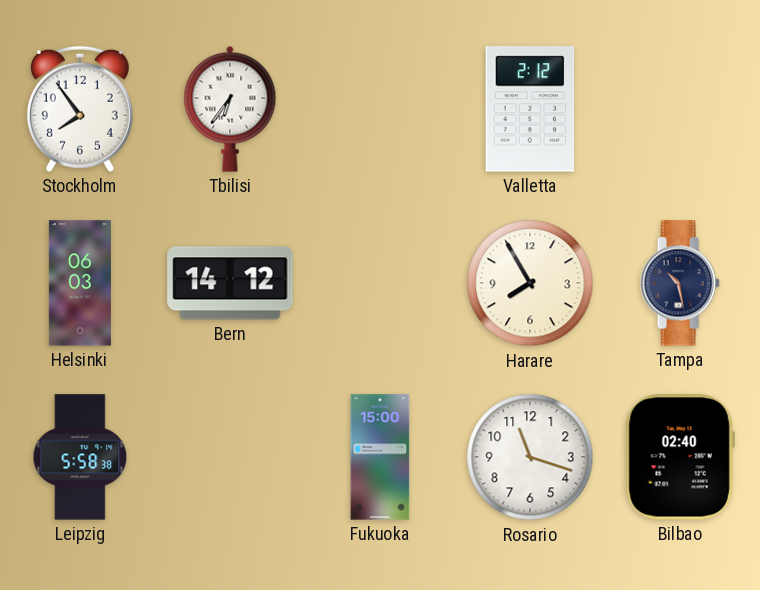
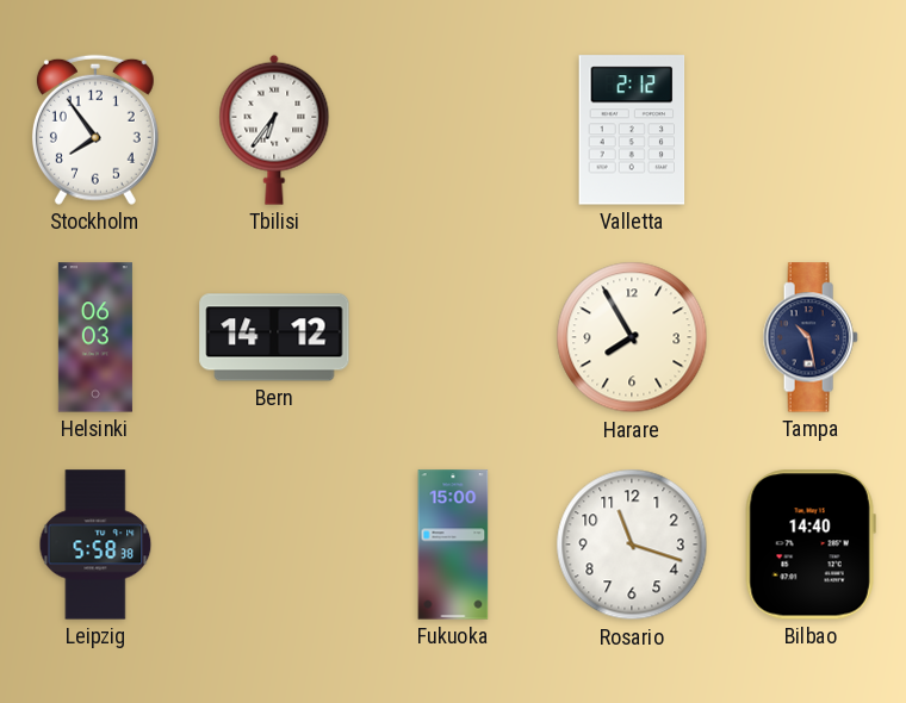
Bilbao: 02:40 -> 14:40 (811, 545)
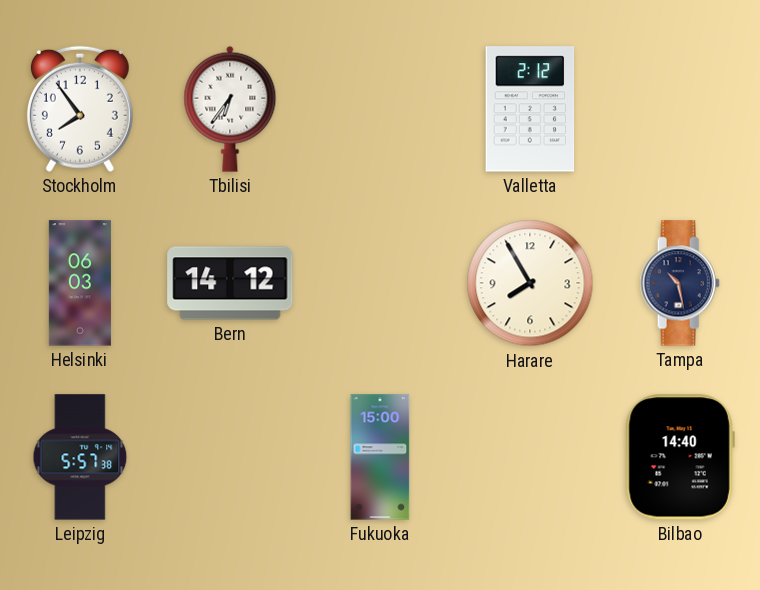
Leipzig: 5:58 -> 5:57 (80, 457)
Rosario: 11:18 -> none (632, 545)
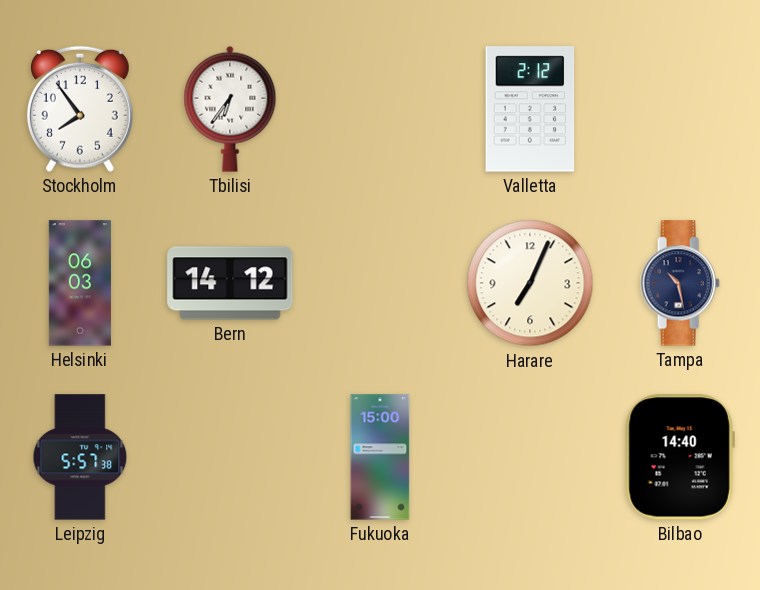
Harare: 7:55 -> 7:04 (530, 283)
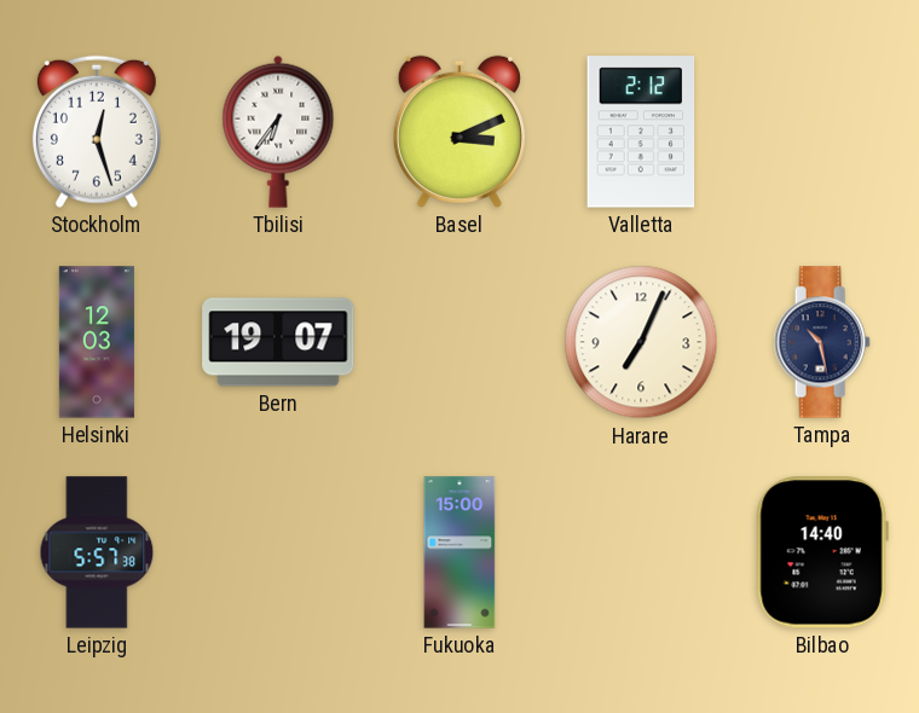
Stockholm: 7:54 -> 12:27 (97, 132)
Basel: none -> 3:11 (459, 132)
Helsinki: 06:03 -> 12:03 (97, 342)
Bern: 14:12 -> 19:07 (278, 342)
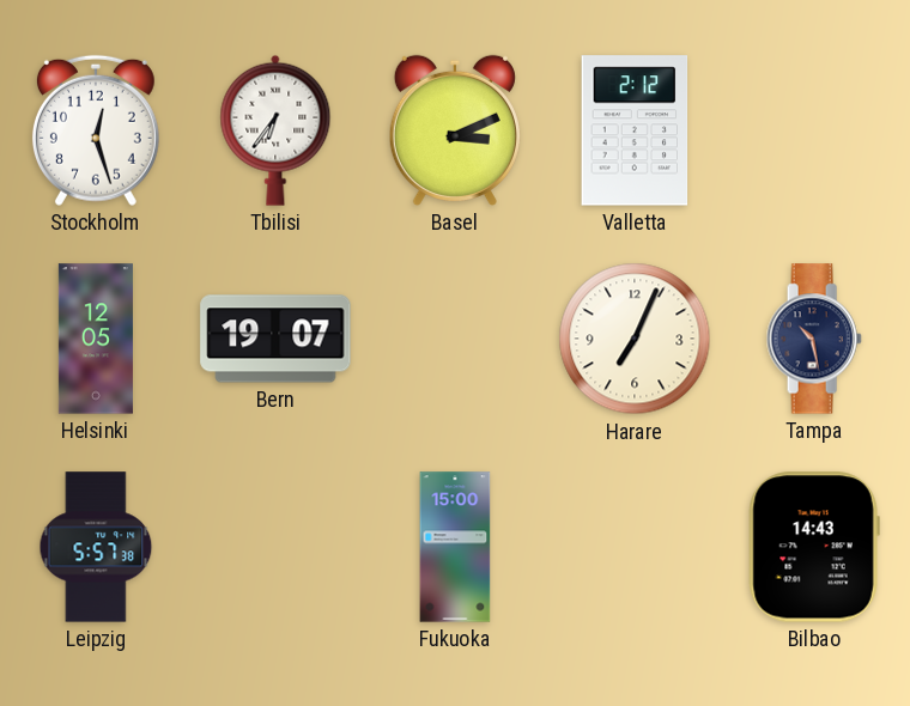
Helsinki: 12:03 -> 12:05 (96, 339)
Bilbao: 14:40 -> 14:43 (814, 547)
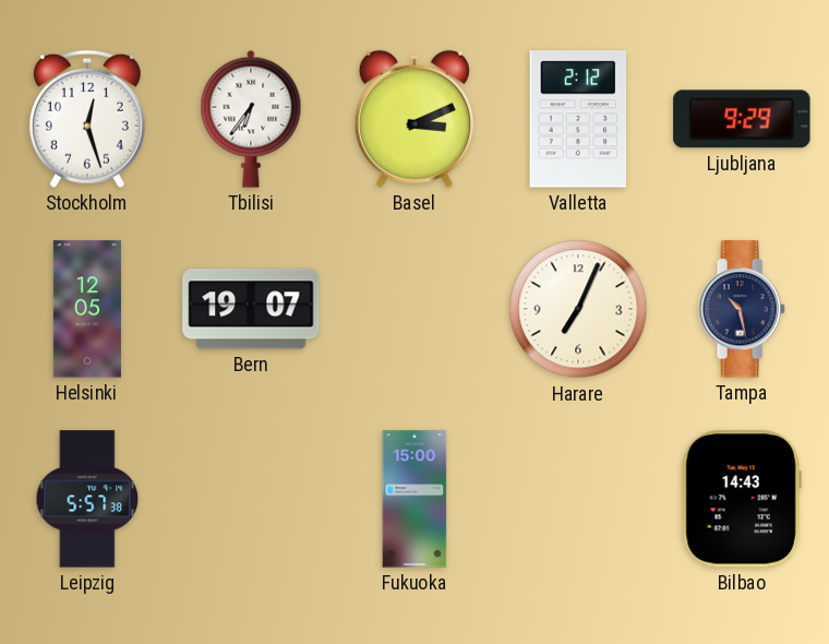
Ljubljana: none -> 9:29 (742, 119)
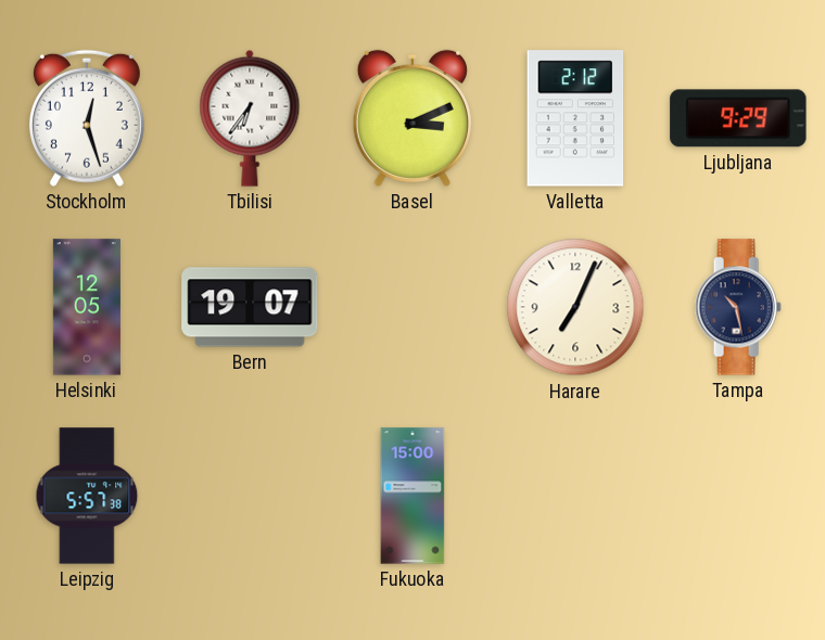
Bilbao: 14:43 -> none (742, 499)
